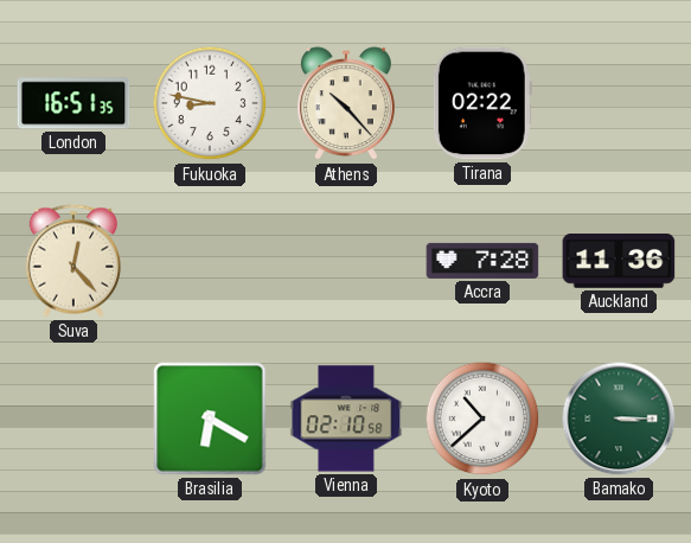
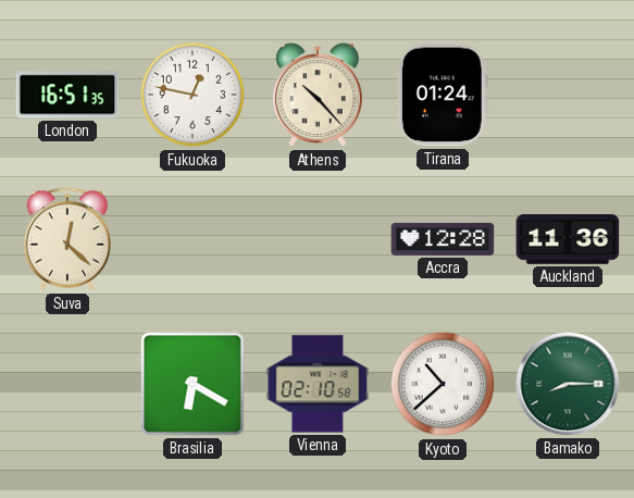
Fukuoka: 8:47 -> 12:47 (192, 95)
Tirana: 02:22 -> 01:24 (443, 95)
Suva: 12:23 -> 12:22 (67, 239)
Accra: 7:28 -> 12:28 (443, 239)
Bamako: 3:15 -> 8:15 (568, 384)
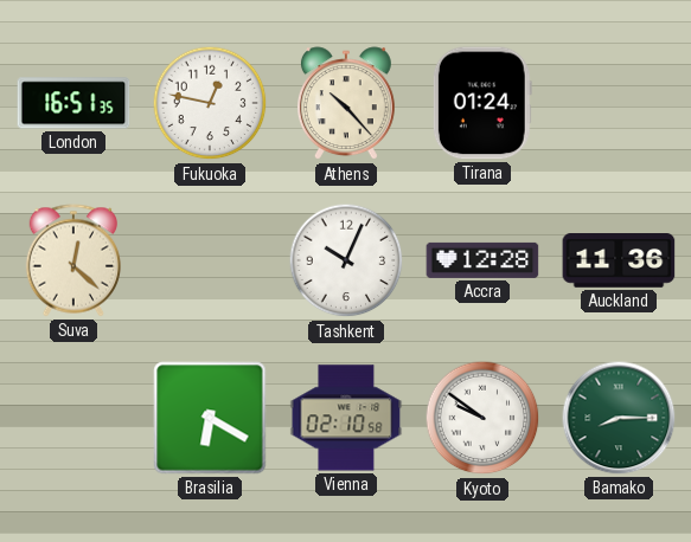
Tashkent: none -> 10:04 (346, 260)
Kyoto: 10:38 -> 9:51 (482, 418)
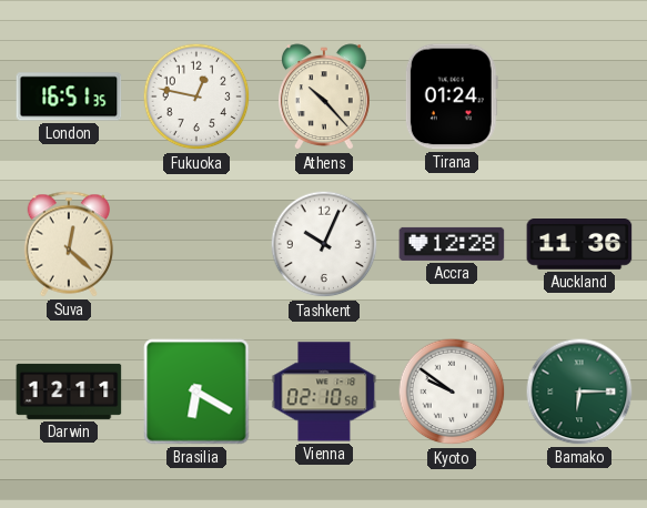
Darwin: none -> 12:11 (69, 392)
Bamako: 8:15 -> 6:15 (579, 392)
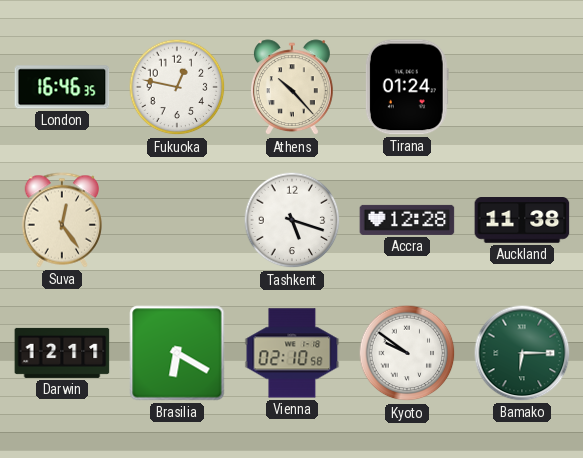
London: 16:51 -> 16:46 (62, 87)
Suva: 12:22 -> 12:24 (62, 220)
Tashkent: 10:04 -> 5:18 (292, 220)
Auckland: 11:36 -> 11:38 (522, 220)
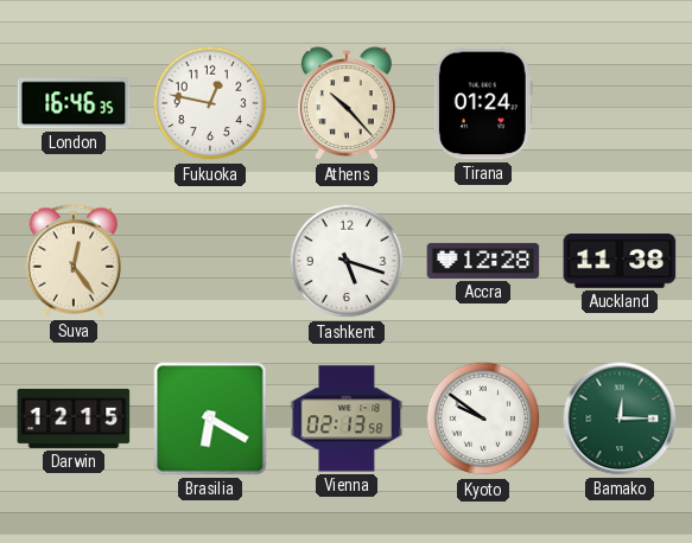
Darwin: 12:11 -> 12:15 (74, 419)
Vienna: 02:10 -> 02:13 (347, 419)
Bamako: 6:15 -> 12:15 (620, 419)
